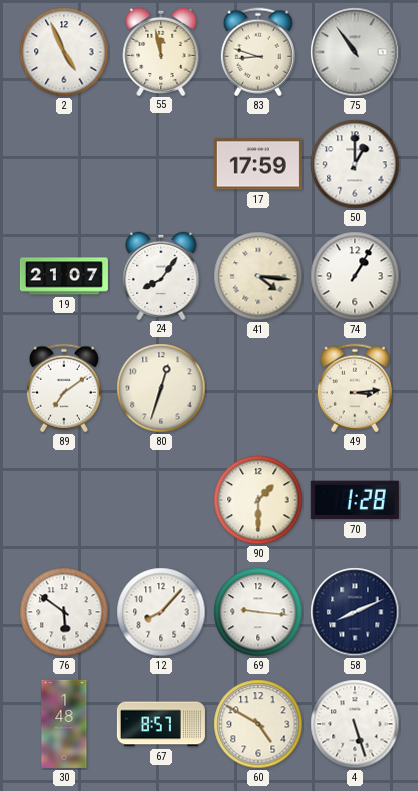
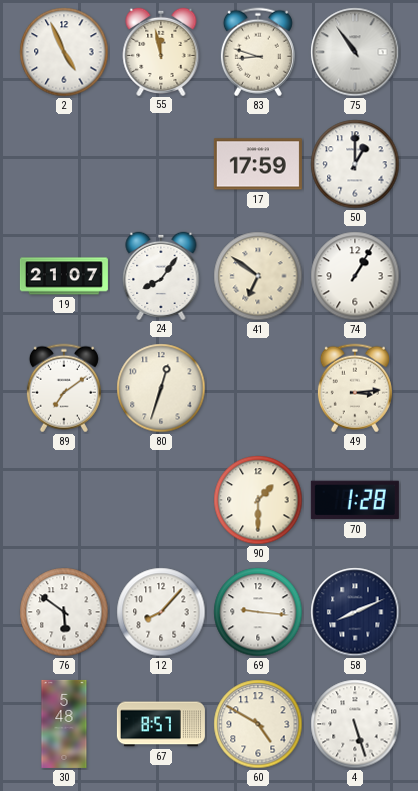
41: 4:16 -> 6:51 (258, 276)
30: 1:48 -> 5:48 (64, 724)
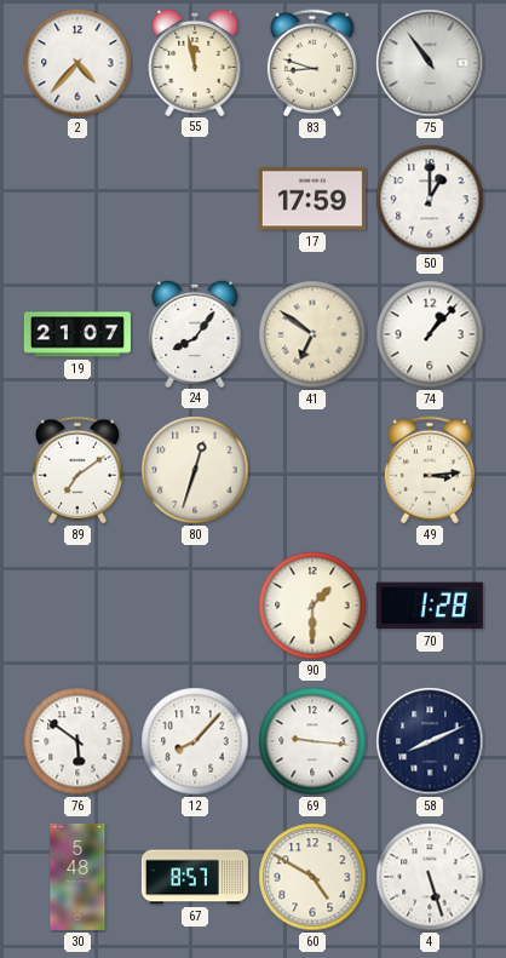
2: 4:56 -> 4:37 (77, 63)
74: 1:05 -> 1:07 (430, 334)
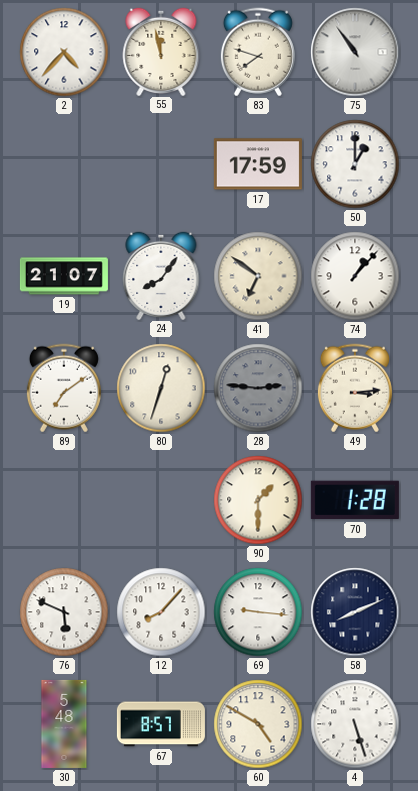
83: 8:48 -> 7:48 (258, 52)
28: none -> 2:46 (258, 388)
76: 5:51 -> 5:49 (64, 612)
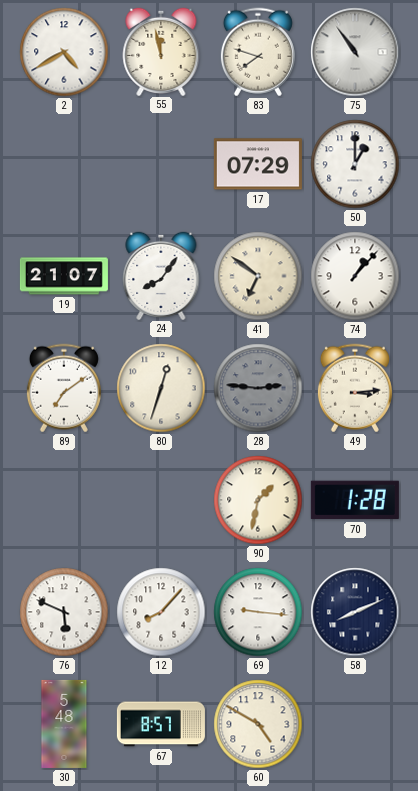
2: 4:37 -> 4:40 (64, 52)
17: 17:59 -> 07:29 (258, 164)
90: 1:30 -> 1:32 (258, 500)
4: 5:27 -> none (355, 724)
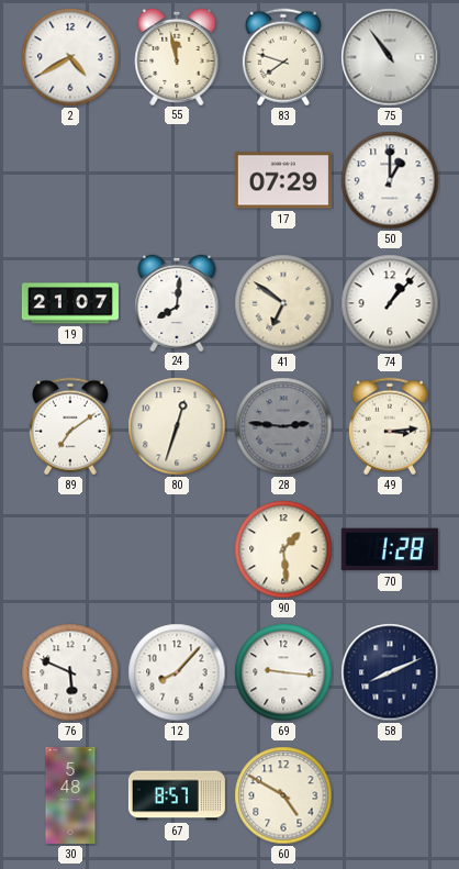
24: 8:06 -> 8:01 (177, 302)
90: 1:32 -> 1:29 (283, 549)
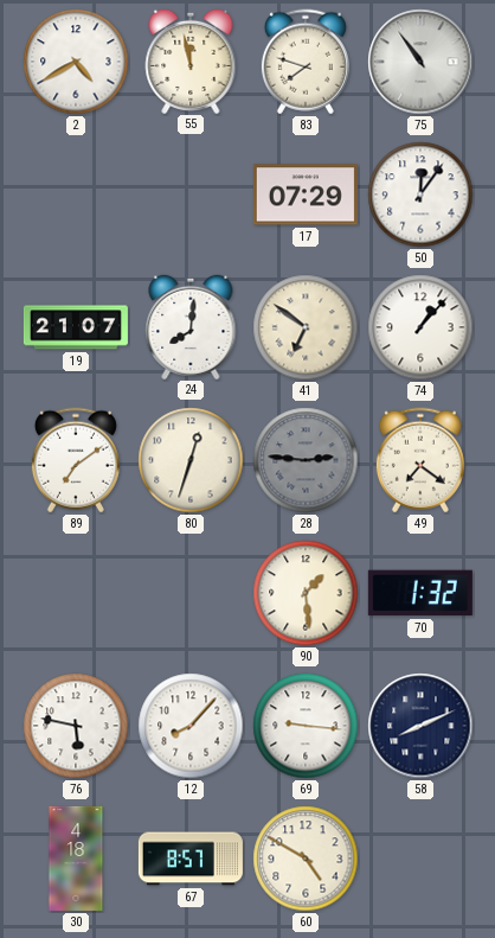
50: 1:00 -> 12:06 (420, 194)
49: 3:14 -> 7:21 (420, 460)
70: 1:28 -> 1:32 (420, 593)
76: 5:49 -> 5:47 (76, 726)
30: 5:48 -> 4:18 (76, 859)
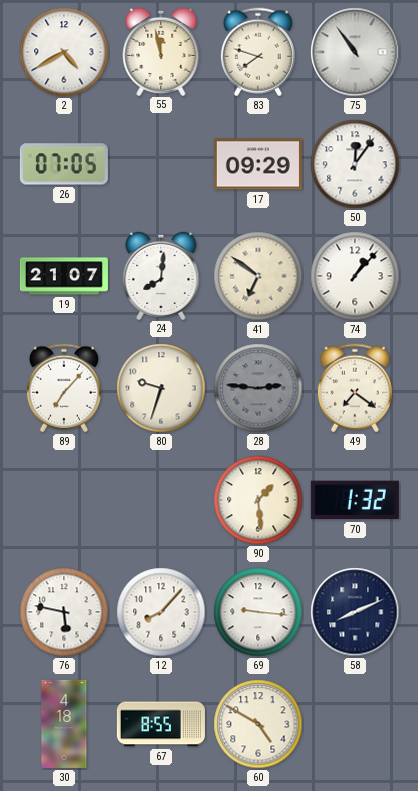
26: none -> 07:05 (64, 164)
17: 07:29 -> 09:29 (258, 164)
89: 7:09 -> 7:07 (64, 388)
80: 12:33 -> 9:33 (161, 388)
67: 8:57 -> 8:55 (161, 724)
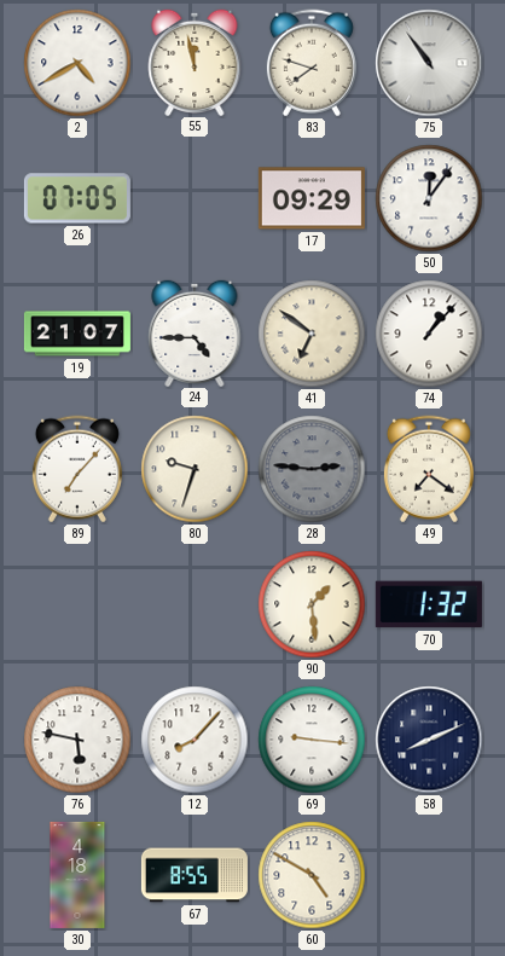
24: 8:01 -> 4:45 (195, 332)
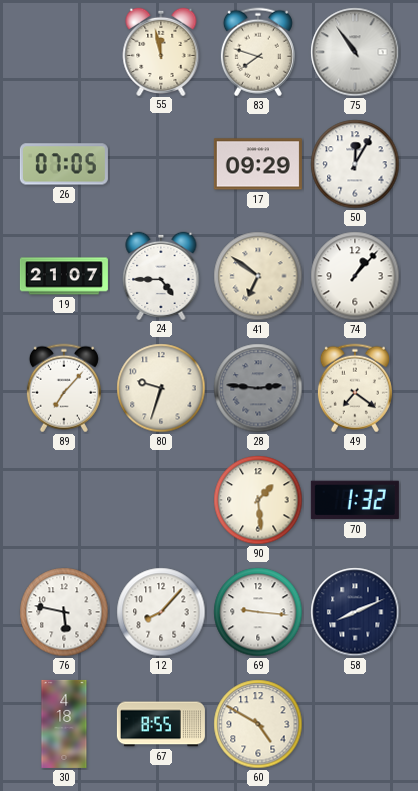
2: 4:40 -> none (77, 63)
50: 12:06 -> 12:05 (355, 164)
